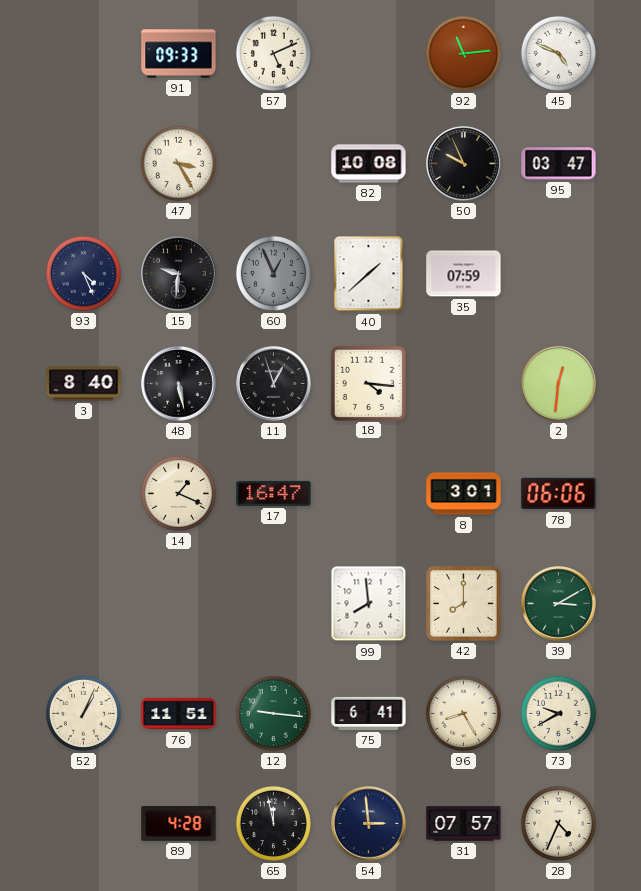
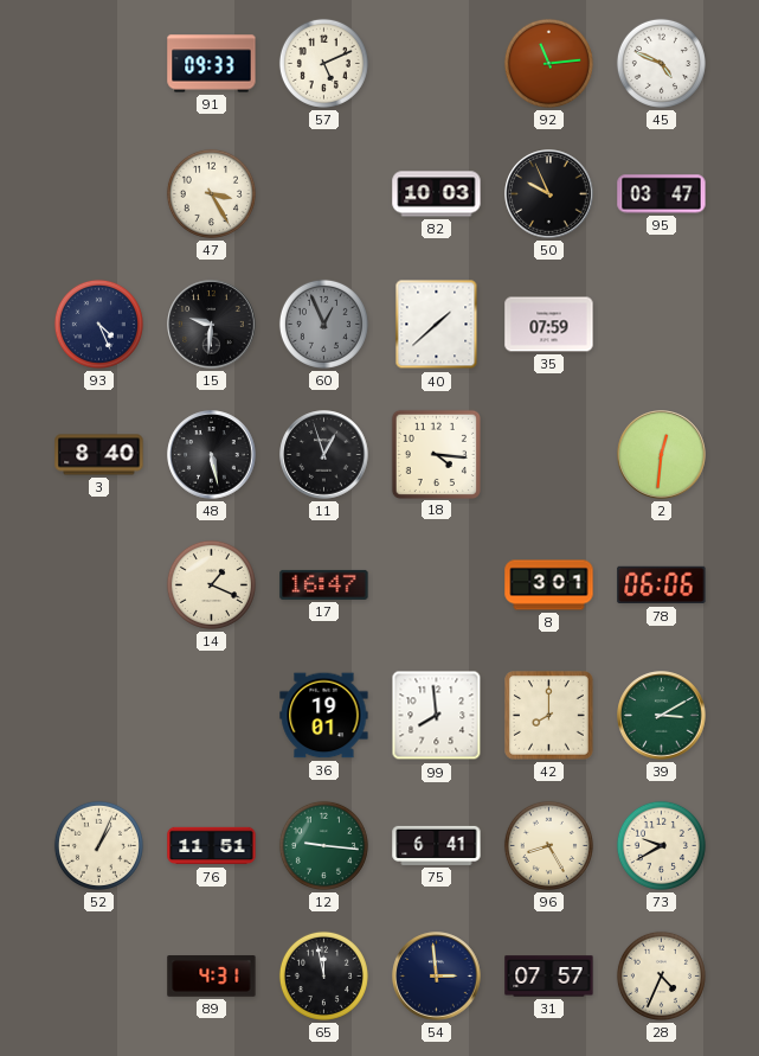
82: 10:08 -> 10:03 (437, 194)
36: none -> 19:01 (324, 716)
89: 4:28 -> 4:31 (212, 977)
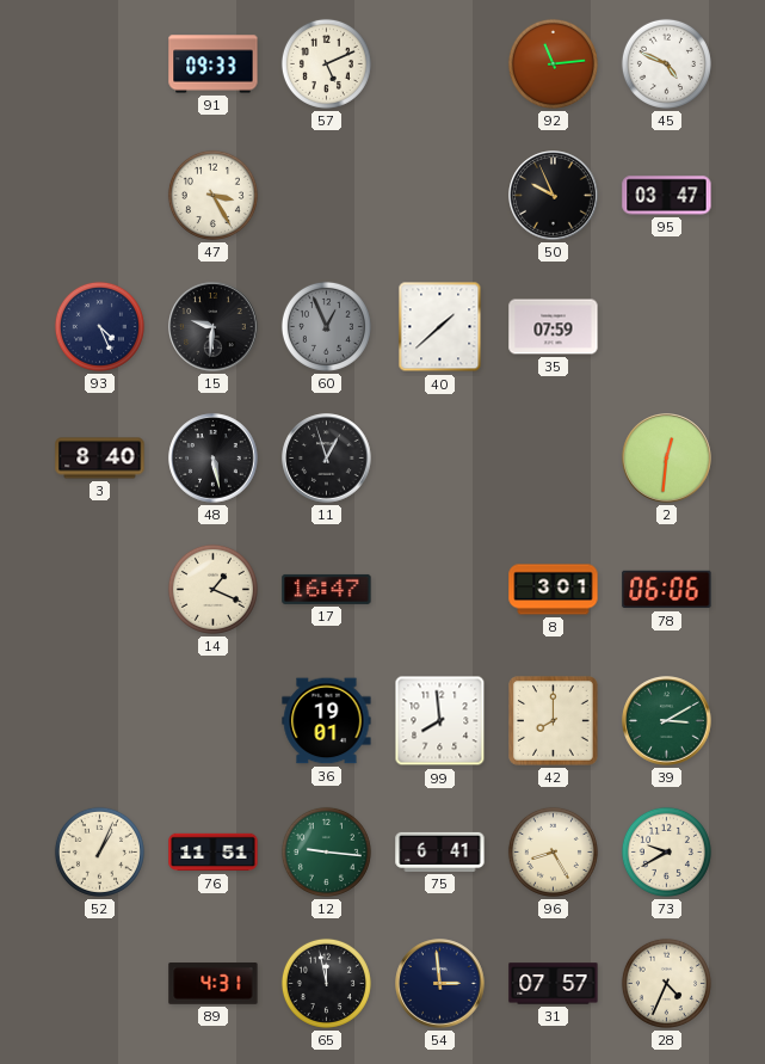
82: 10:03 -> none (437, 194)
18: 4:16 -> none (436, 454)
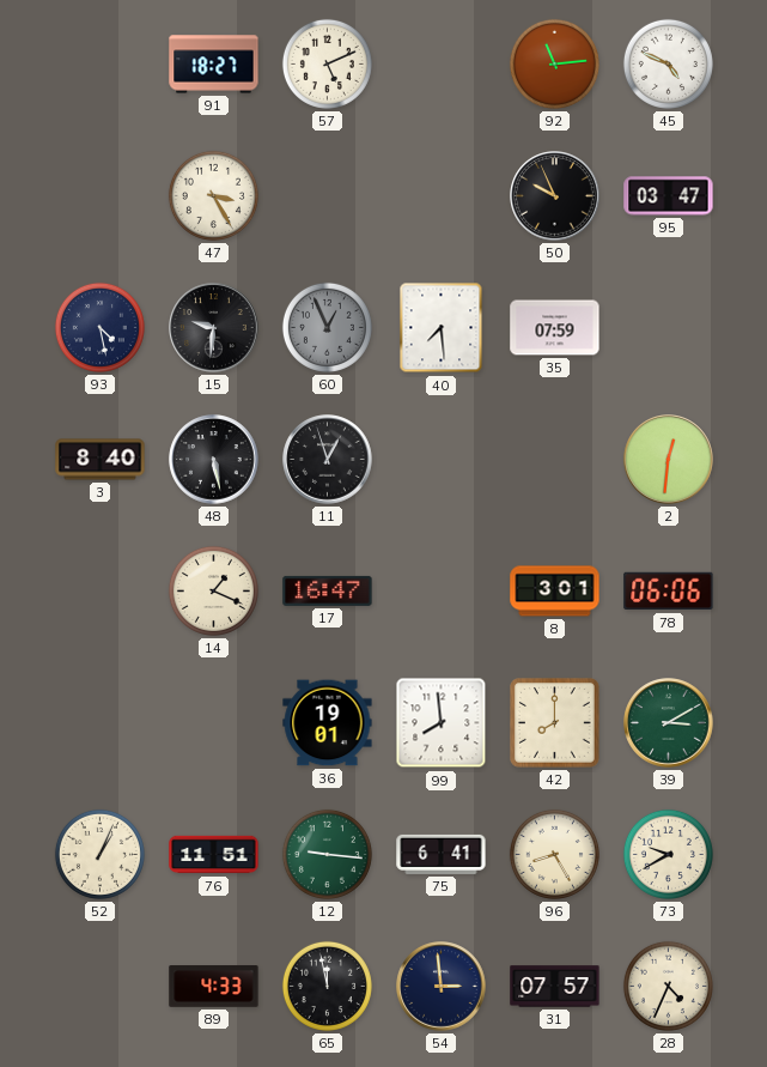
91: 09:33 -> 18:27 (214, 65)
93: 4:26 -> 4:28 (99, 327)
40: 1:38 -> 7:29 (442, 328)
89: 4:31 -> 4:33 (214, 987)
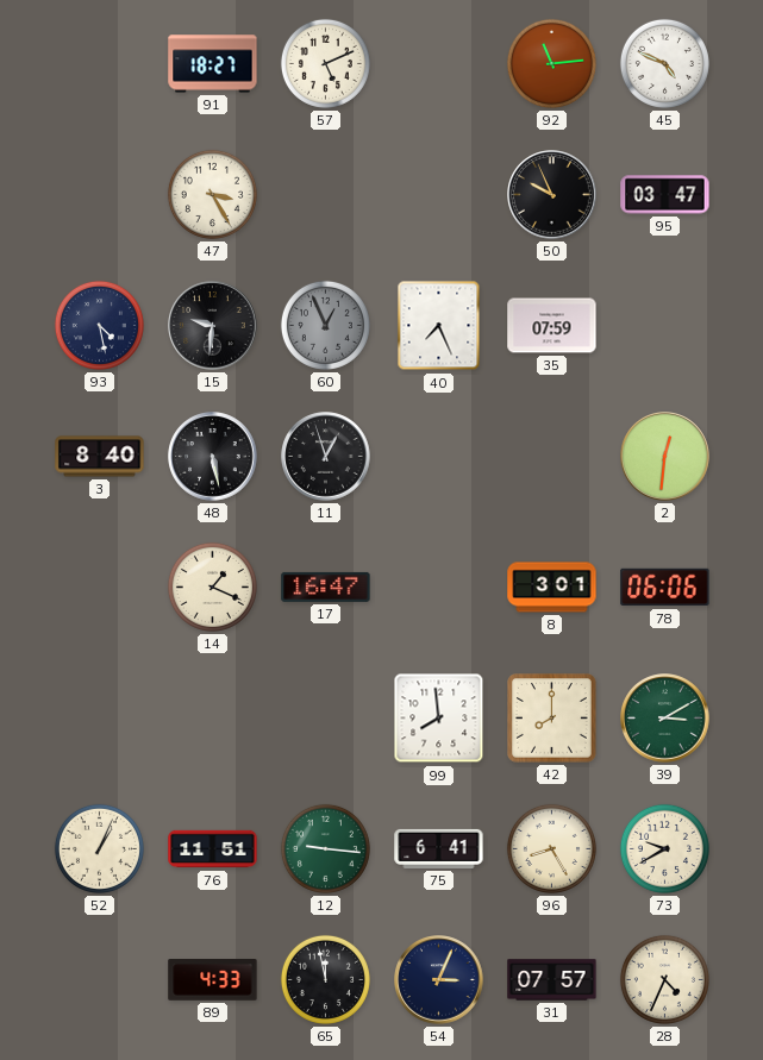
40: 7:29 -> 7:26 (439, 326)
36: 19:01 -> none (328, 723)
54: 2:59 -> 3:04 (439, 980)
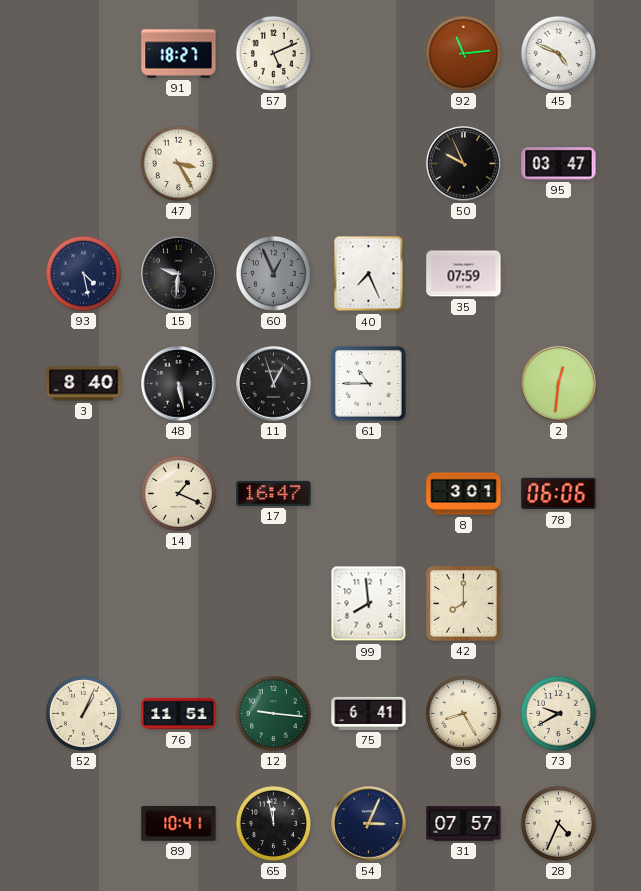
61: none -> 10:45 (369, 384)
39: 3:10 -> none (665, 719)
89: 4:33 -> 10:41 (179, 824)
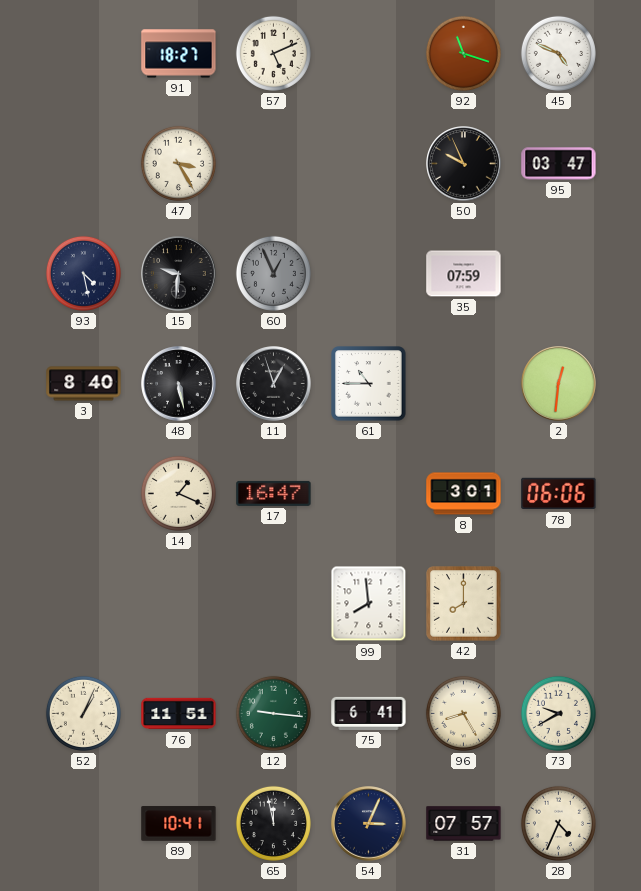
92: 11:14 -> 11:18 (463, 53)
40: 7:26 -> none (369, 274)
